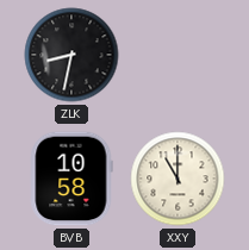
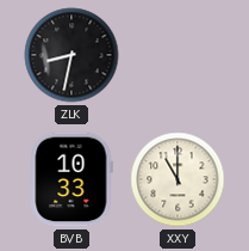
BVB: 10:58 -> 10:33 (71, 179)
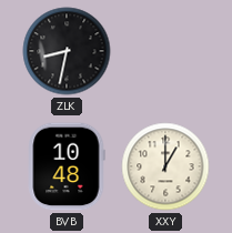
BVB: 10:33 -> 10:48 (67, 166)
XXY: 11:00 -> 1:00 (165, 166)
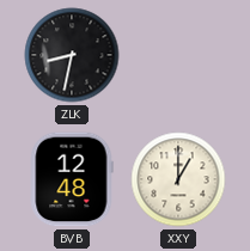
BVB: 10:48 -> 12:48 (72, 179)
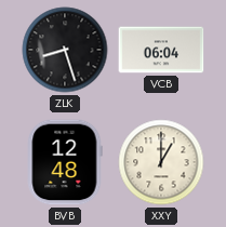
ZLK: 8:32 -> 8:27 (65, 50)
VCB: none -> 06:04 (161, 50)
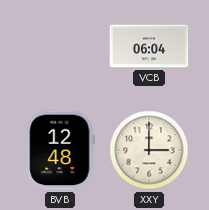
ZLK: 8:27 -> none (65, 50)
XXY: 1:00 -> 3:00 (149, 150)
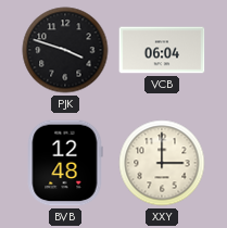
PJK: none -> 3:48 (65, 50)
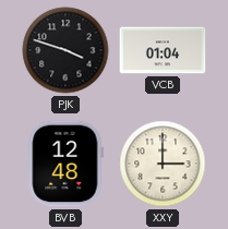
VCB: 06:04 -> 01:04 (163, 50)
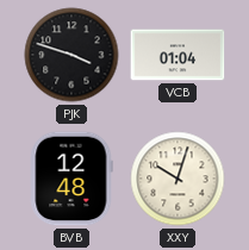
XXY: 3:00 -> 10:03 (178, 179)
